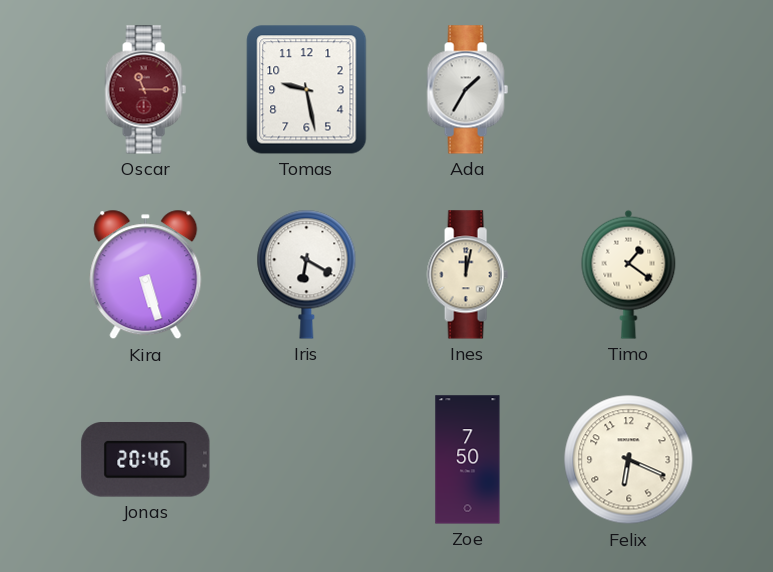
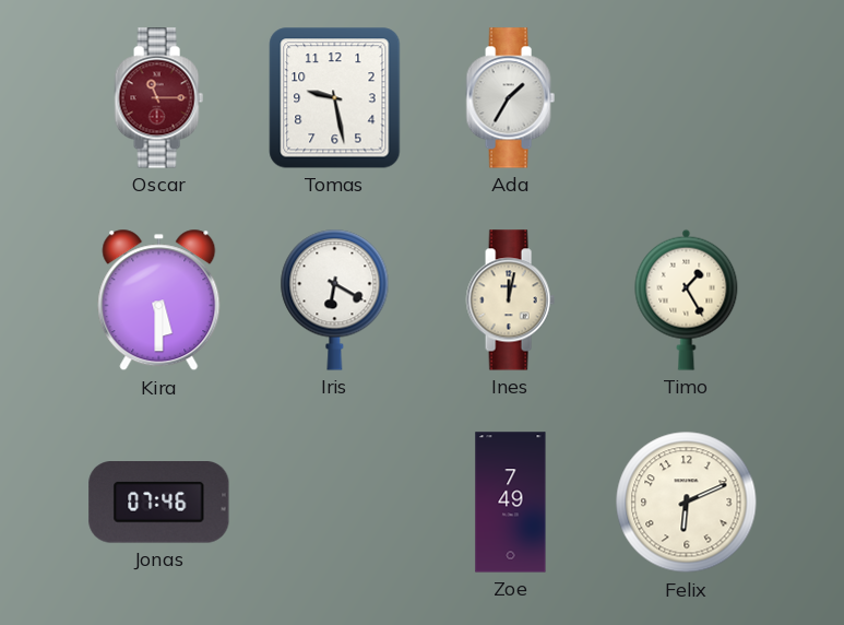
Kira: 5:27 -> 5:30 (159, 300)
Timo: 1:21 -> 1:25 (687, 299)
Jonas: 20:46 -> 07:46 (159, 503)
Zoe: 7:50 -> 7:49 (511, 503)
Felix: 6:19 -> 6:11 (687, 503)
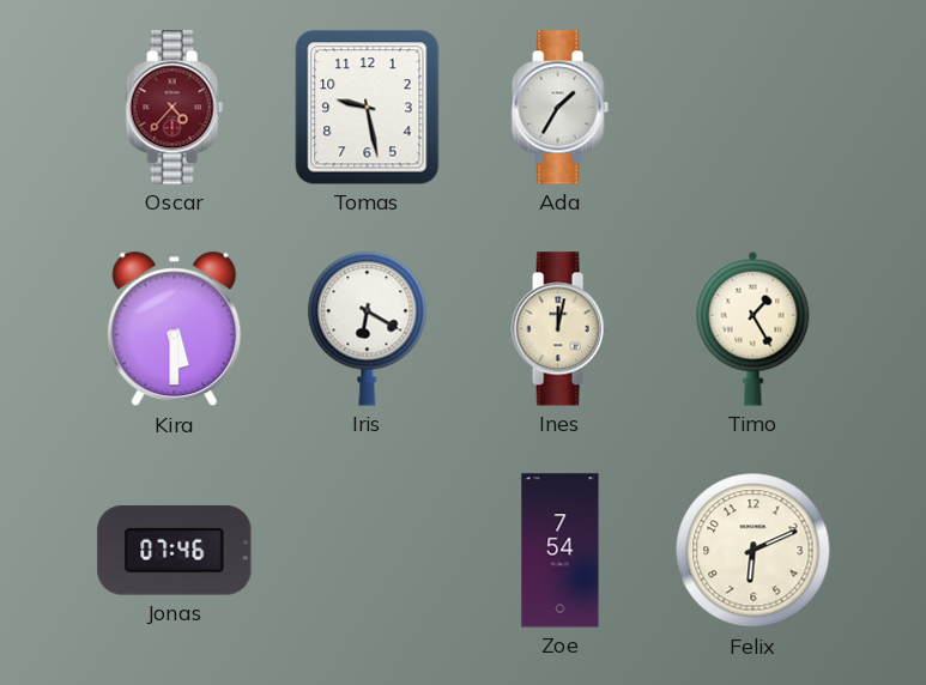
Oscar: 11:15 -> 4:37 (174, 108)
Zoe: 7:49 -> 7:54 (561, 551)
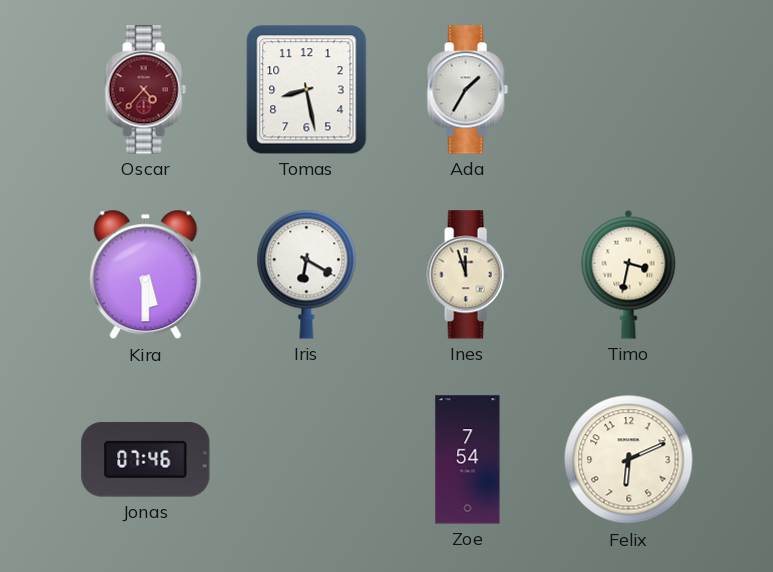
Tomas: 9:28 -> 8:28 (307, 90)
Ines: 12:02 -> 11:57 (467, 275)
Timo: 1:25 -> 3:32 (629, 274)
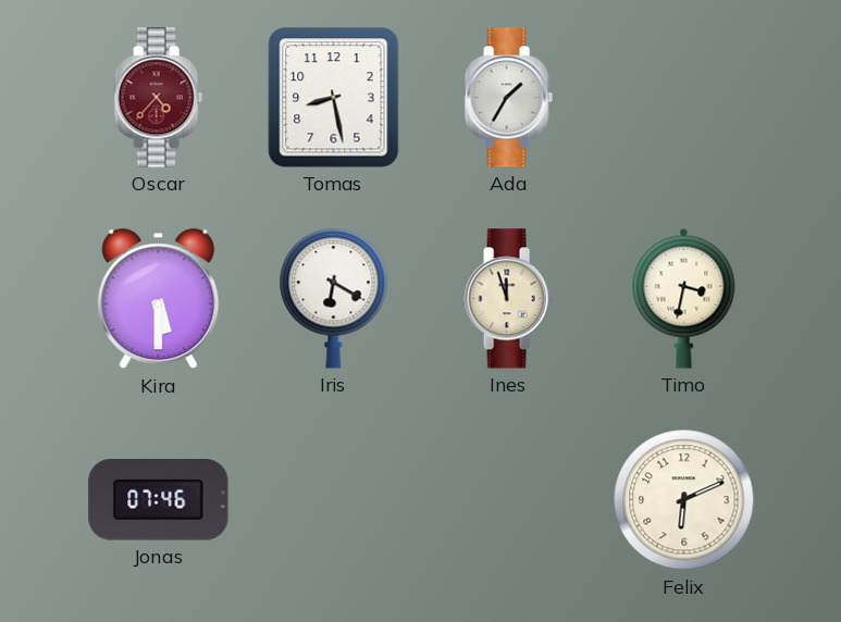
Zoe: 7:54 -> none (468, 460)
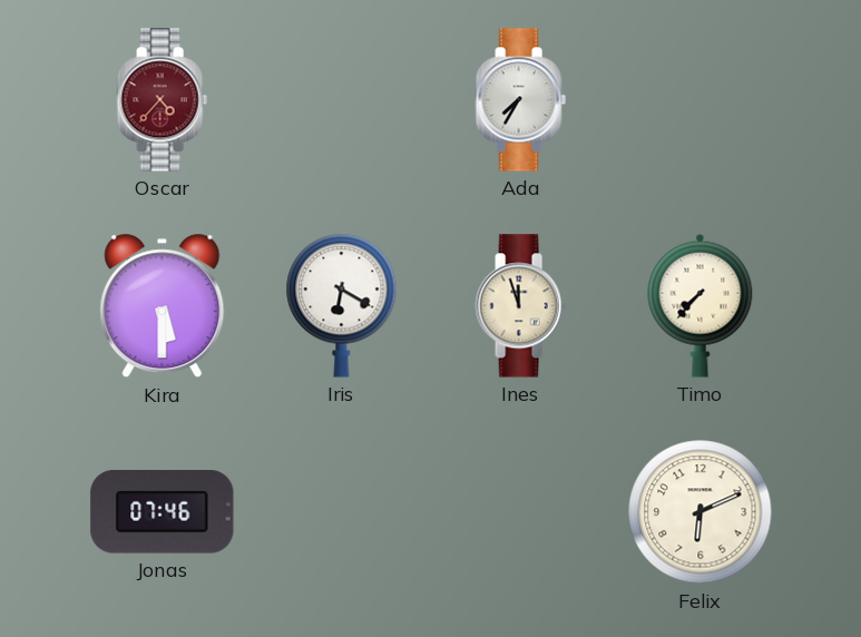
Tomas: 8:28 -> none (334, 98)
Ada: 1:35 -> 7:35 (520, 100)
Timo: 3:32 -> 7:37 (701, 305)
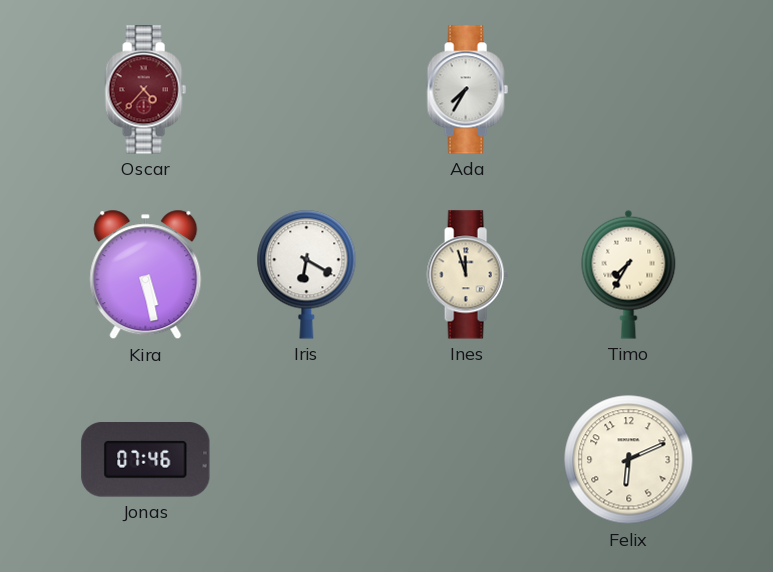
Kira: 5:30 -> 5:28 (146, 275)
Timo: 7:37 -> 7:35 (629, 274)
